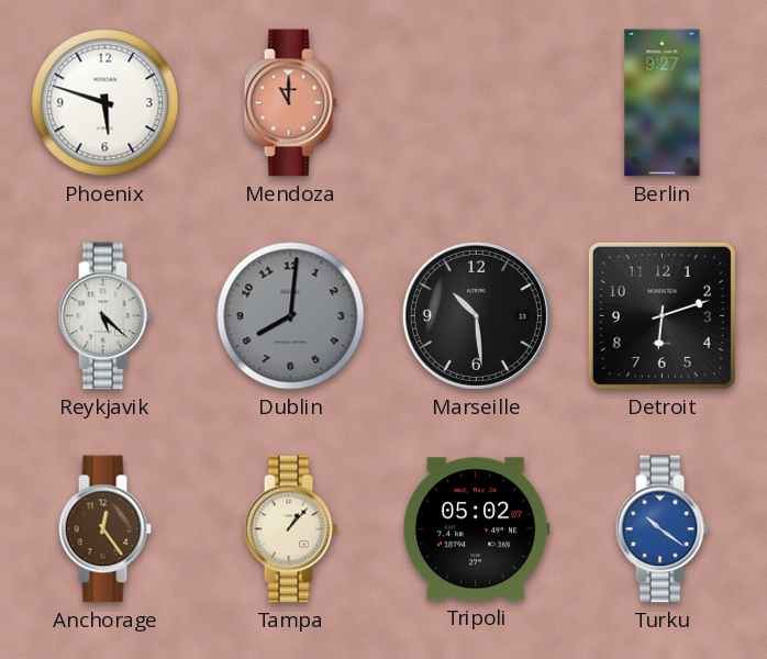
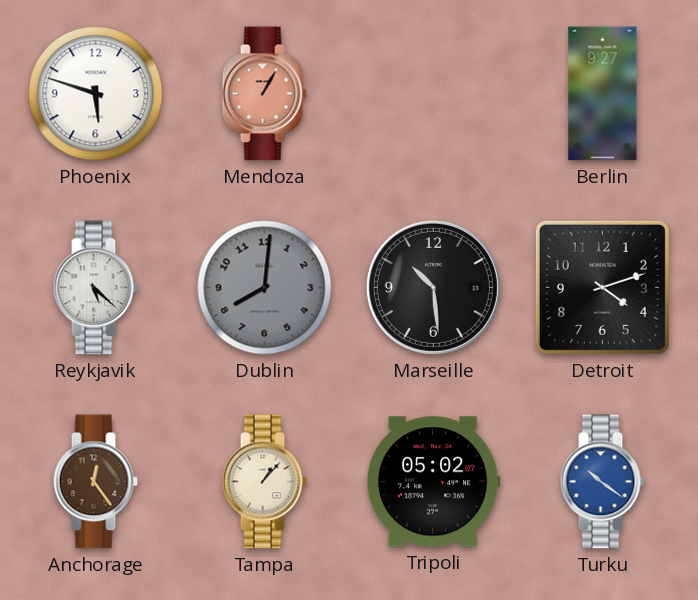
Mendoza: 11:00 -> 1:05 (264, 94)
Detroit: 6:12 -> 4:12 (602, 287)
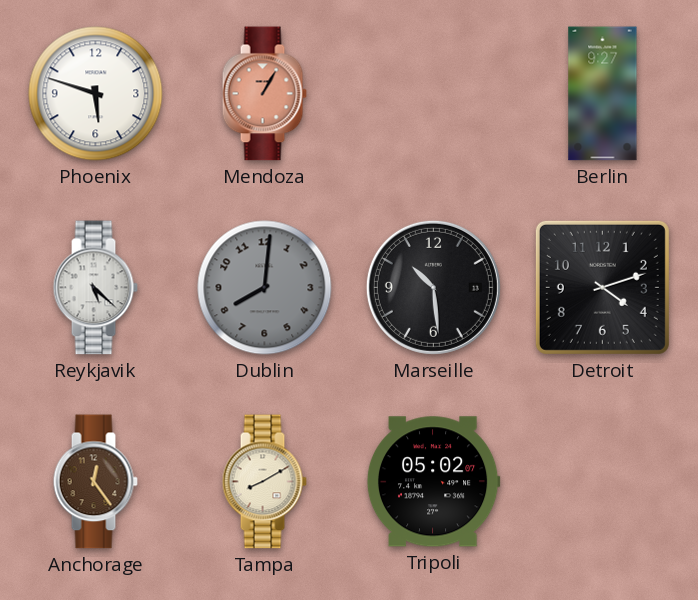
Tampa: 1:07 -> 8:10 (264, 482)
Turku: 10:21 -> none (602, 482)
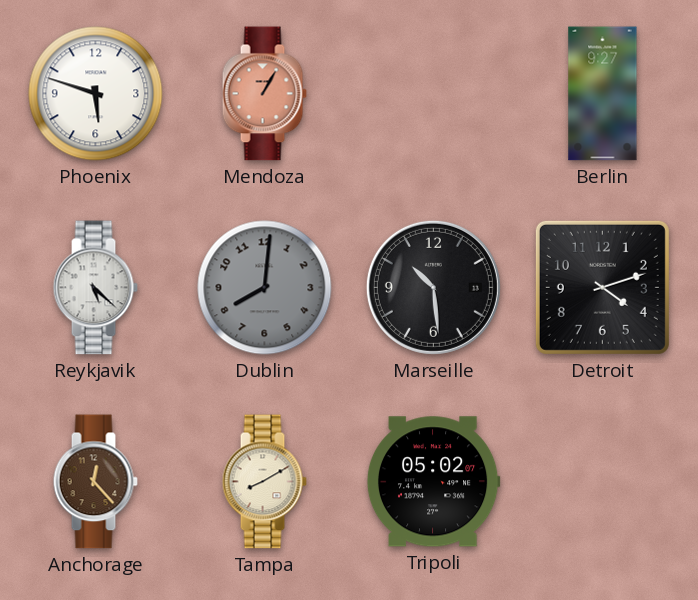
Anchorage: 12:24 -> 12:23 (95, 482)
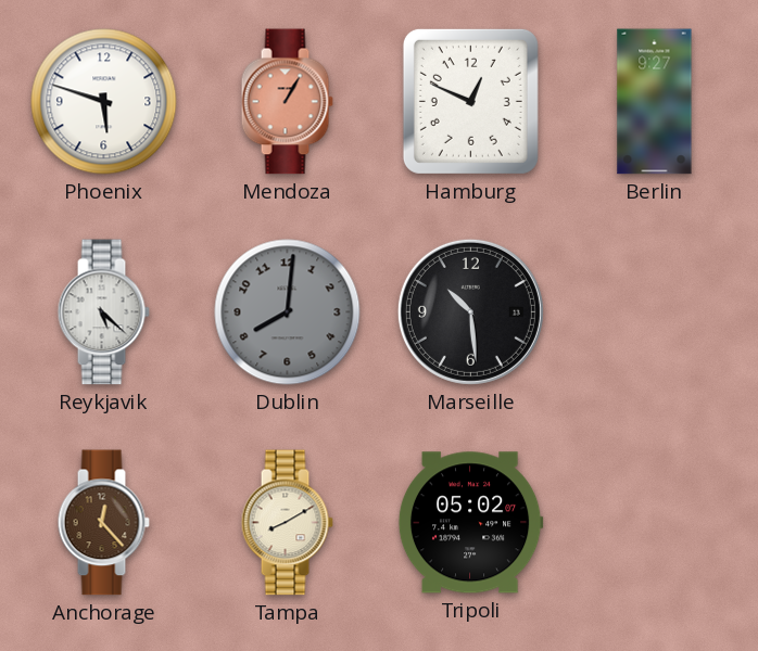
Hamburg: none -> 12:49 (470, 101)
Detroit: 4:12 -> none (602, 287)
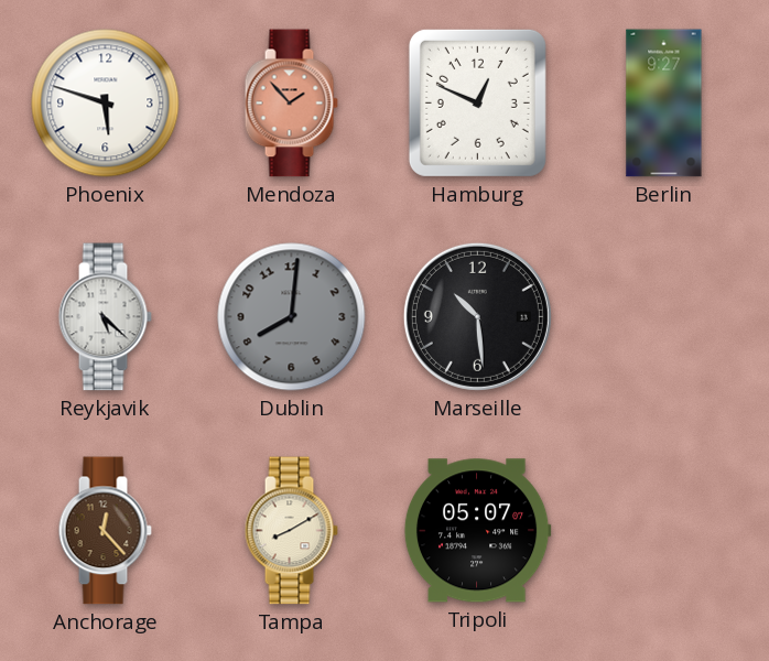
Mendoza: 1:05 -> 1:53 (291, 104)
Tripoli: 05:02 -> 05:07 (477, 531)
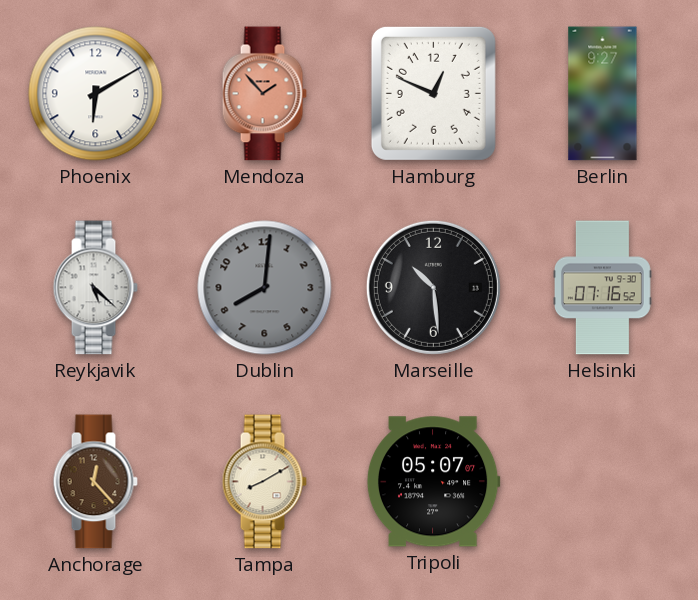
Phoenix: 5:48 -> 6:10 (96, 94)
Helsinki: none -> 07:16 (602, 288)
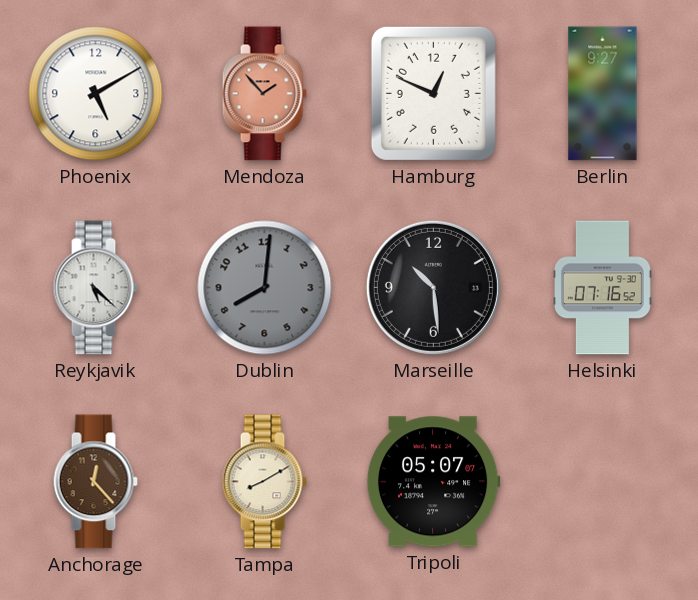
Phoenix: 6:10 -> 5:10 (96, 94)
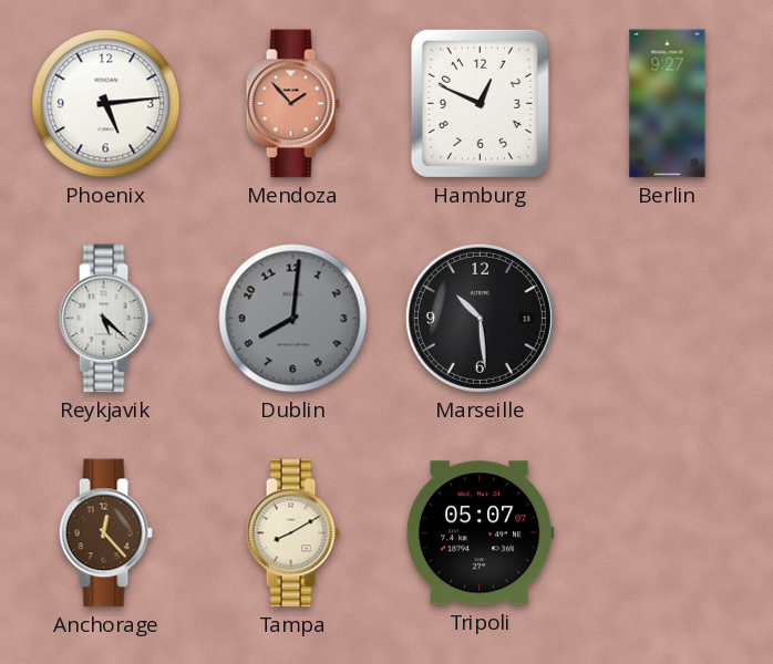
Phoenix: 5:10 -> 5:14 (106, 104)
Helsinki: 07:16 -> none (602, 288)
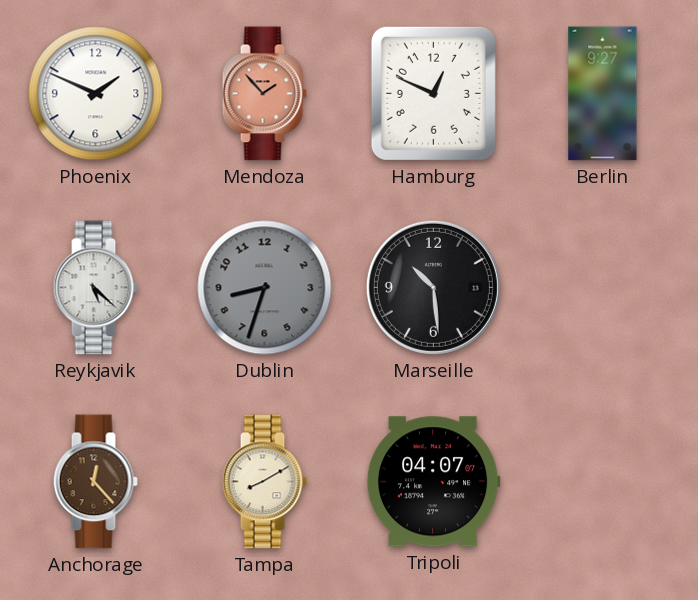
Phoenix: 5:14 -> 1:49 (96, 94)
Dublin: 8:01 -> 8:33 (265, 288)
Tripoli: 05:07 -> 04:07 (433, 482)
